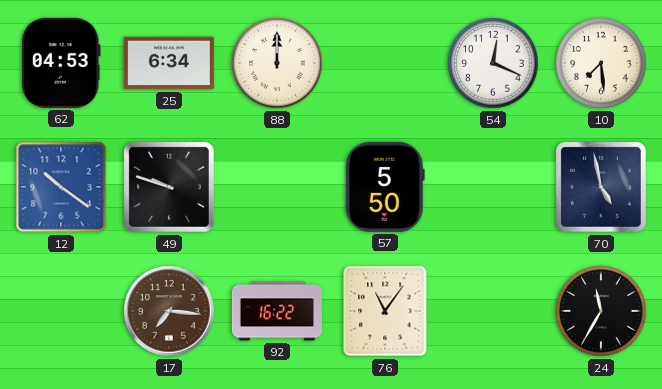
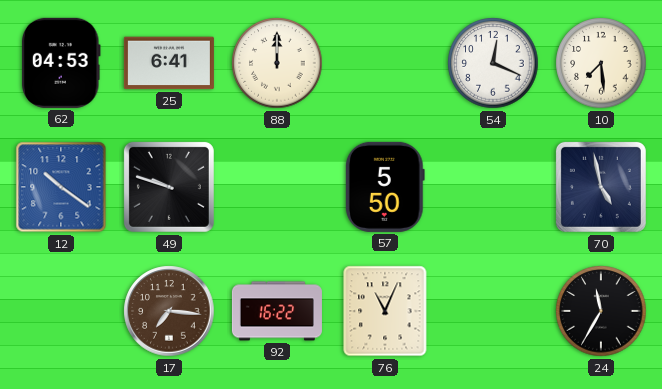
25: 6:34 -> 6:41 (169, 63)
76: 11:06 -> 11:04 (385, 311)
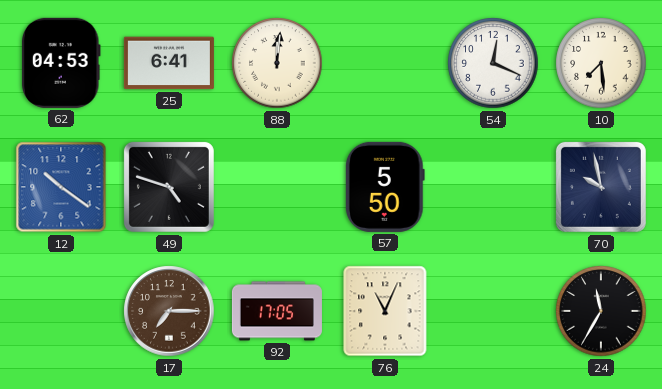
88: 12:00 -> 12:01 (277, 63)
49: 9:48 -> 4:48 (169, 187)
70: 4:58 -> 9:58 (601, 187)
17: 7:16 -> 7:15 (169, 311)
92: 16:22 -> 17:05 (277, 311)
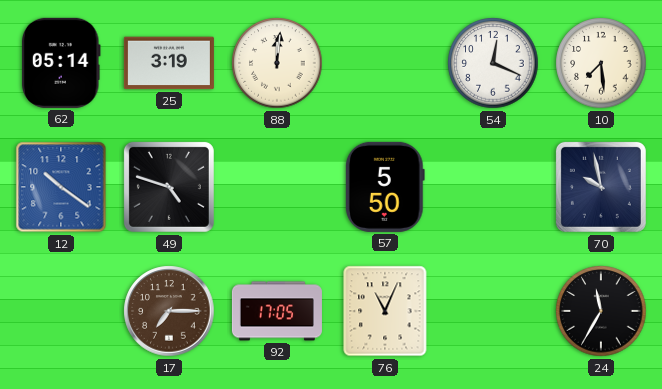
62: 04:53 -> 05:14 (61, 63)
25: 6:41 -> 3:19 (169, 63)
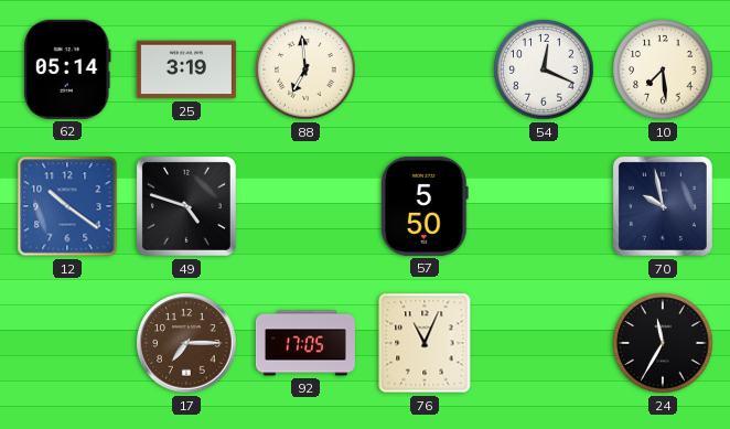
88: 12:01 -> 6:59 (305, 69)
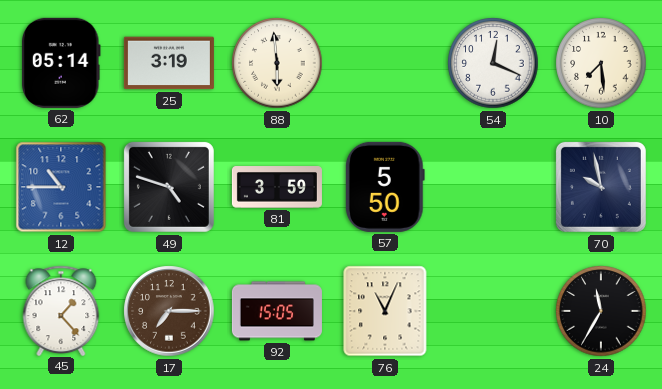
88: 6:59 -> 5:59 (277, 63)
12: 10:21 -> 10:45 (61, 187)
81: none -> 3:59 (277, 187)
45: none -> 1:23 (61, 310)
92: 17:05 -> 15:05 (277, 311)
